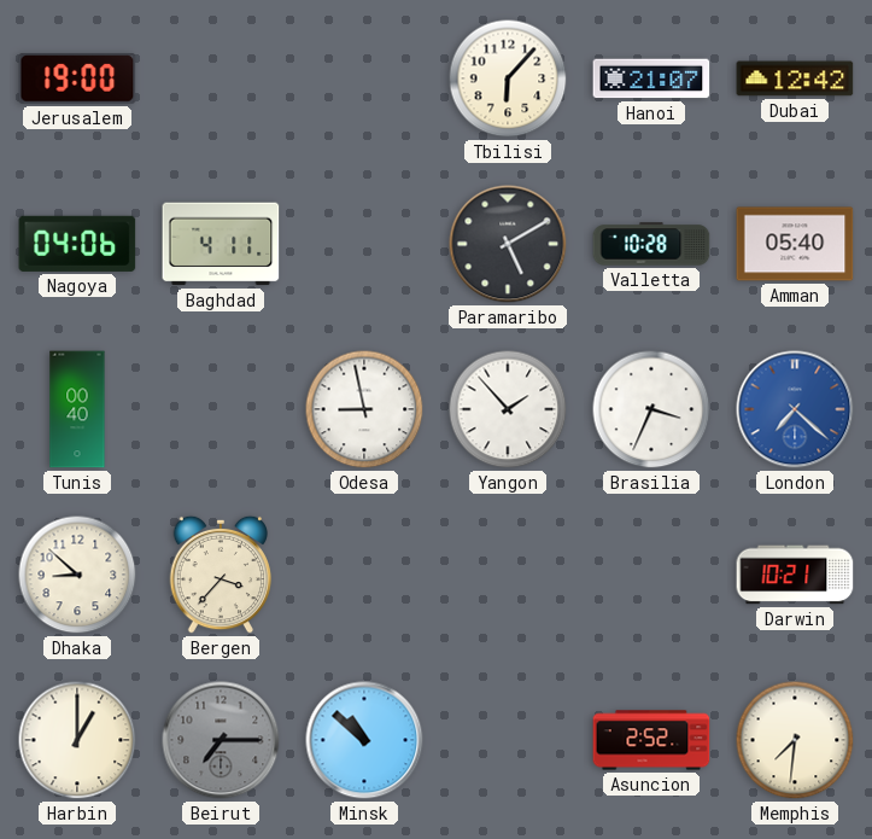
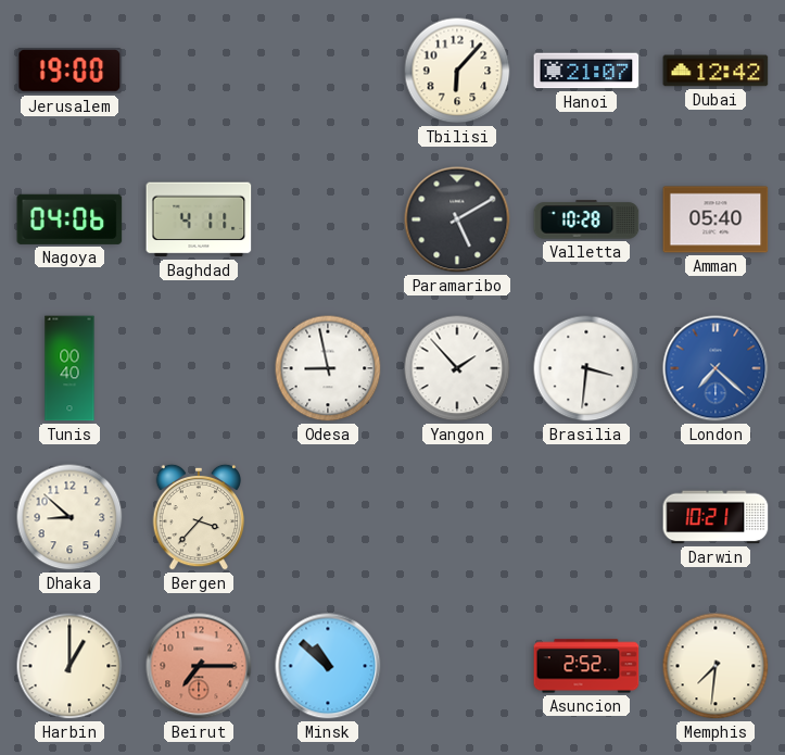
Brasilia: 3:34 -> 3:31 (586, 368)
Beirut dial: grey -> salmon (199, 666)
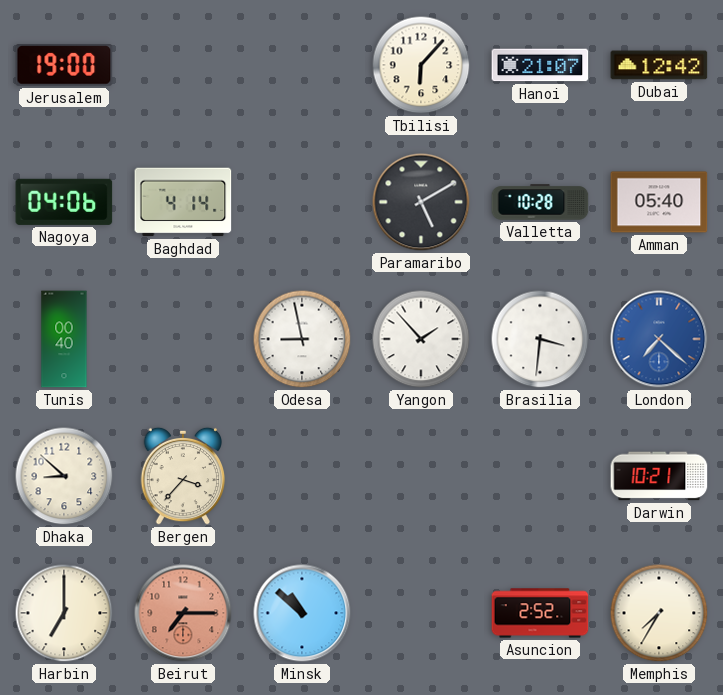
Baghdad: 4:11 -> 4:14 (183, 202)
Harbin: 1:00 -> 7:00 (64, 613)
Memphis: 7:31 -> 7:35 (659, 613)
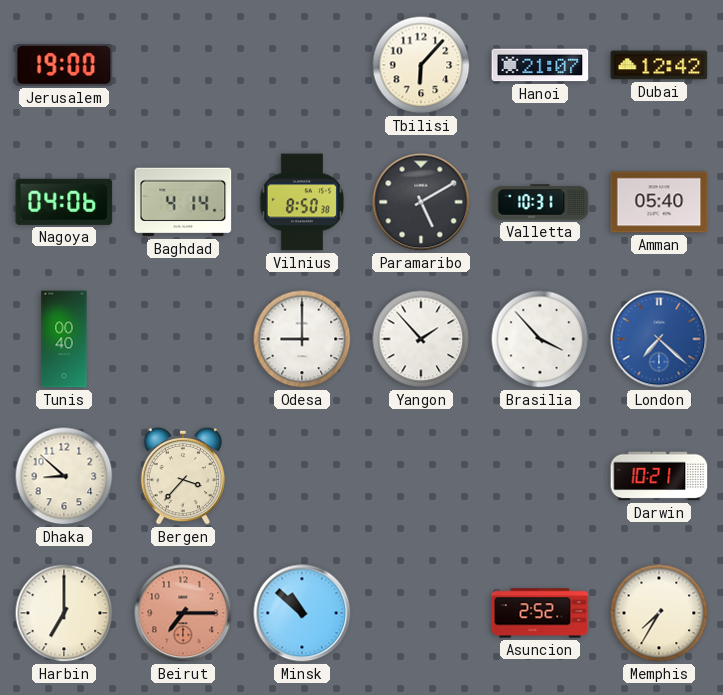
Vilnius: none -> 8:50 (302, 202)
Valletta: 10:28 -> 10:31 (540, 202)
Odesa: 8:58 -> 9:00 (302, 339)
Brasilia: 3:31 -> 3:53 (540, 339)
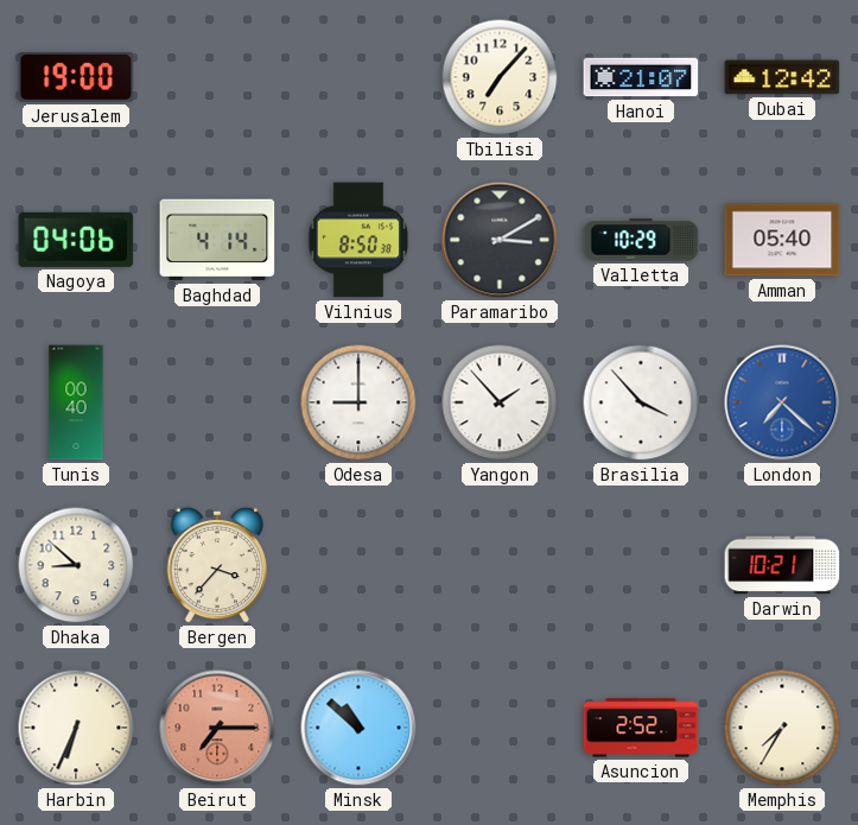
Tbilisi: 6:07 -> 7:07 (500, 77)
Paramaribo: 5:10 -> 3:10 (500, 240)
Valletta: 10:31 -> 10:29 (641, 240)
Harbin: 7:00 -> 6:34 (76, 728)
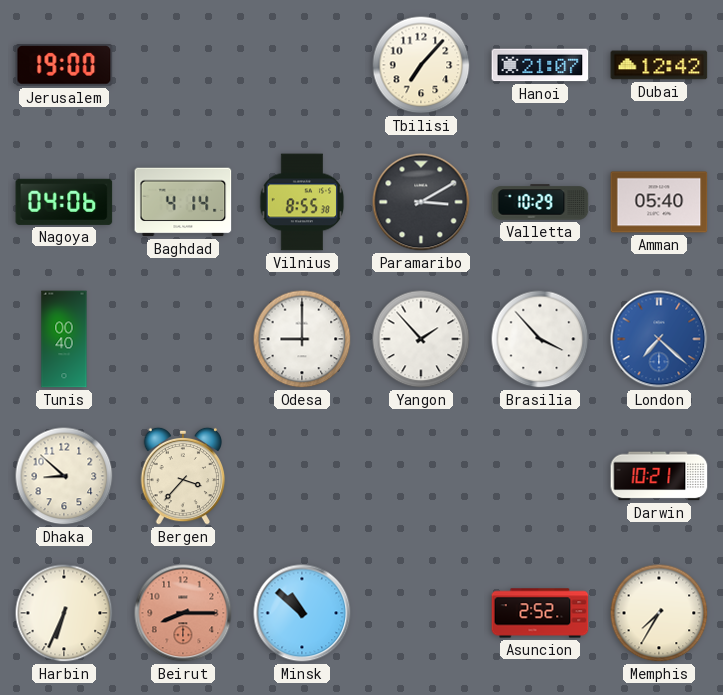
Vilnius: 8:50 -> 8:55 (302, 202)
Beirut: 7:15 -> 8:15 (183, 613)
